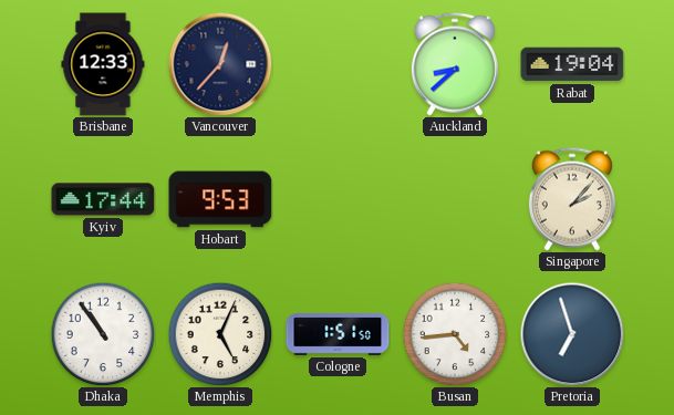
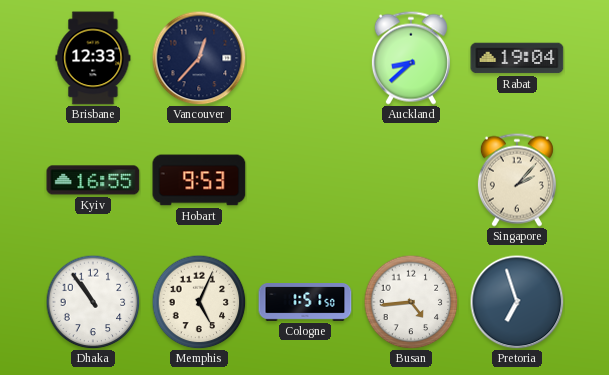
Kyiv: 17:44 -> 16:55 (93, 180)
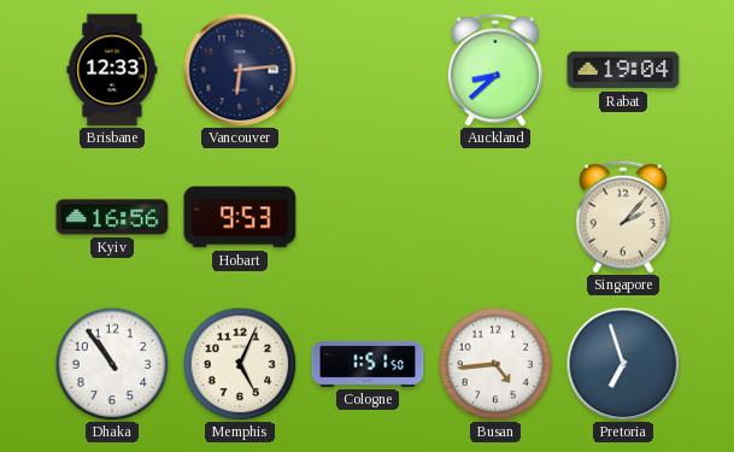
Vancouver: 12:37 -> 6:14 (240, 70)
Kyiv: 16:55 -> 16:56 (112, 217)
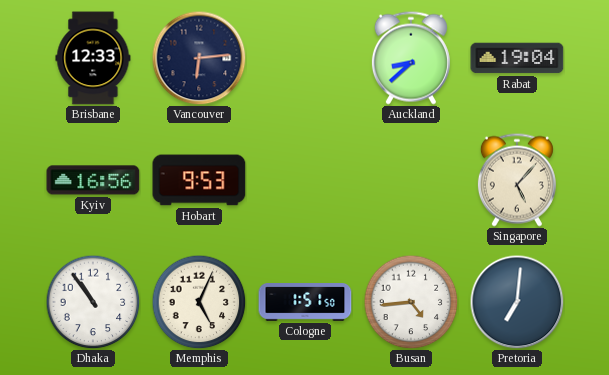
Singapore: 2:07 -> 5:07 (517, 180)
Pretoria: 6:57 -> 7:01 (517, 302)
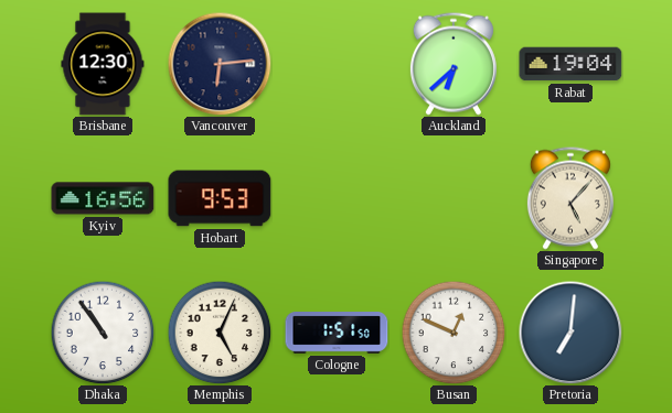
Brisbane: 12:33 -> 12:30 (103, 64)
Auckland: 8:38 -> 6:38 (454, 64)
Busan: 4:44 -> 12:49 (454, 333)
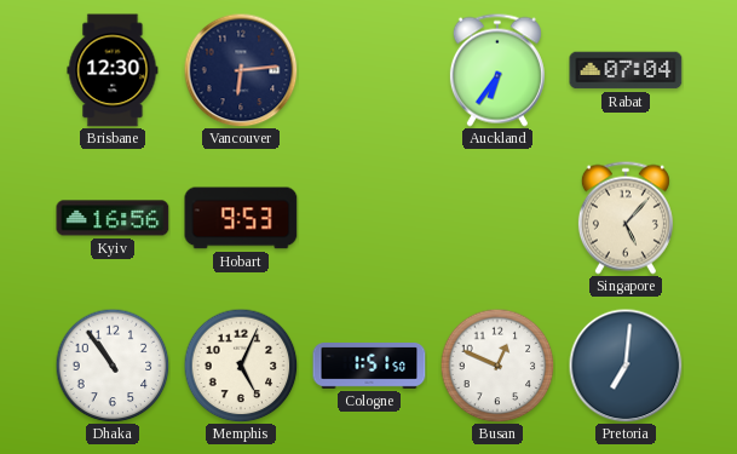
Auckland: 6:38 -> 6:36 (497, 70)
Rabat: 19:04 -> 07:04 (626, 70)
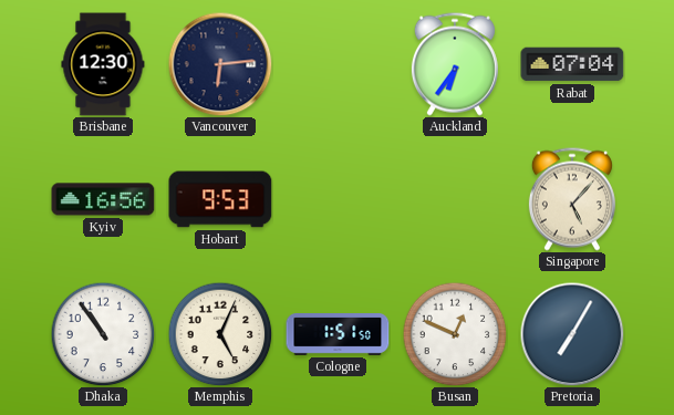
Pretoria: 7:01 -> 7:05 (572, 334)
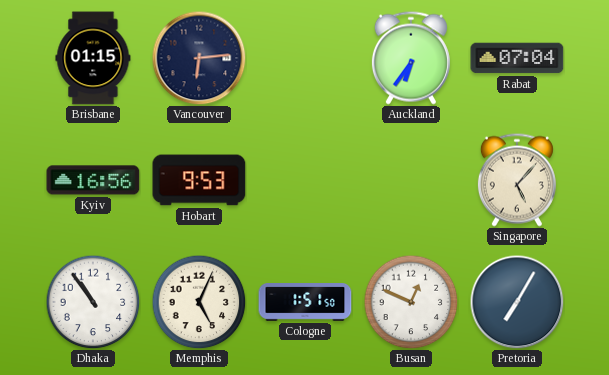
Brisbane: 12:30 -> 01:15 (93, 58)
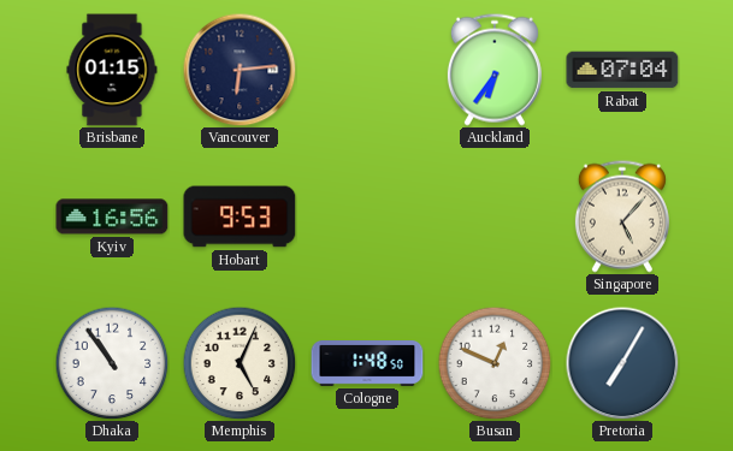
Cologne: 1:51 -> 1:48 (367, 364)
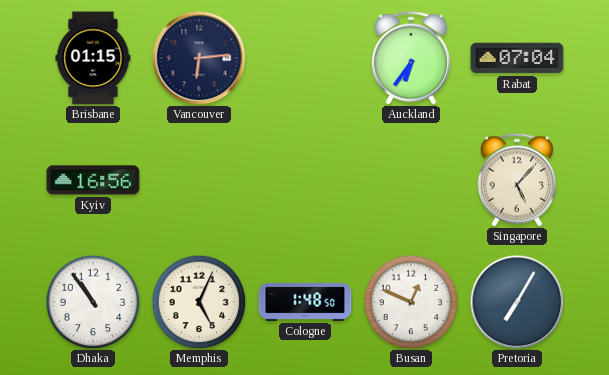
Hobart: 9:53 -> none (240, 216)
